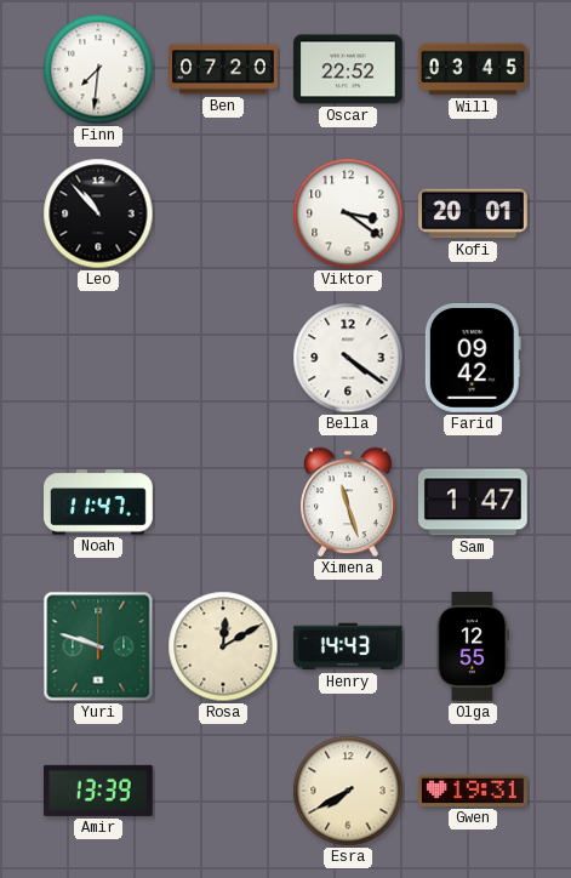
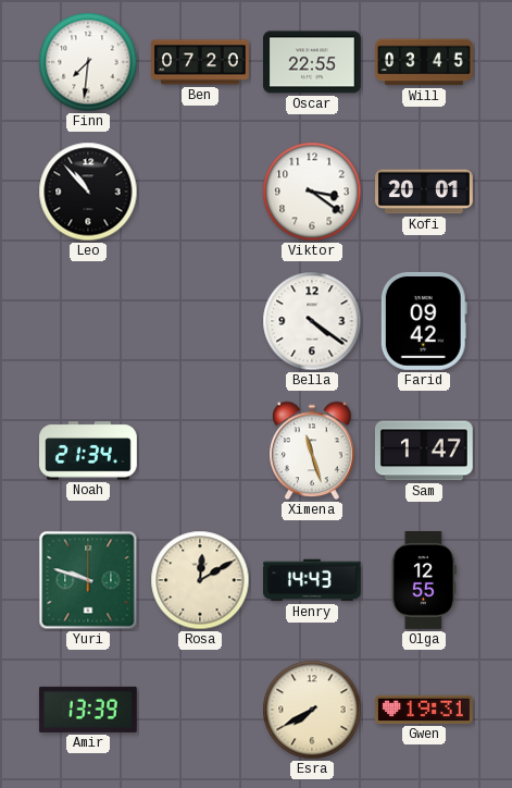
Oscar: 22:52 -> 22:55 (313, 62)
Noah: 11:47 -> 21:34 (89, 451)
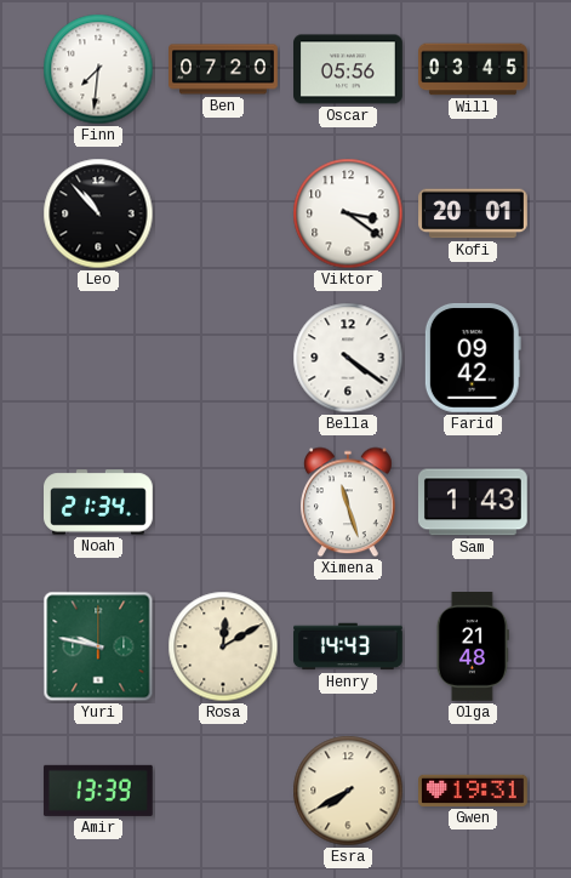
Oscar: 22:55 -> 05:56 (349, 69)
Sam: 1:47 -> 1:43 (473, 502)
Yuri: 9:48 -> 9:47 (98, 646)
Olga: 12:55 -> 21:48 (473, 648)
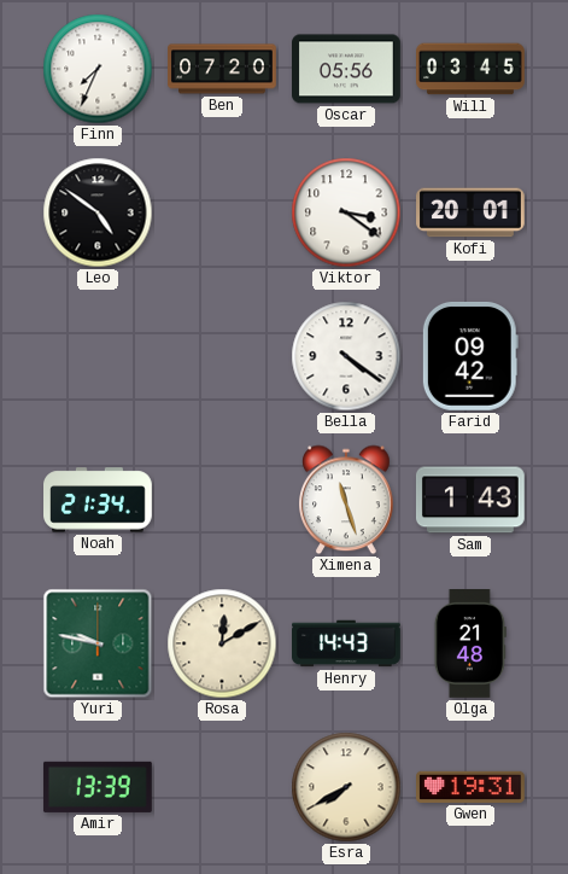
Finn: 7:31 -> 7:34 (98, 69)
Leo: 10:53 -> 4:51 (98, 212)
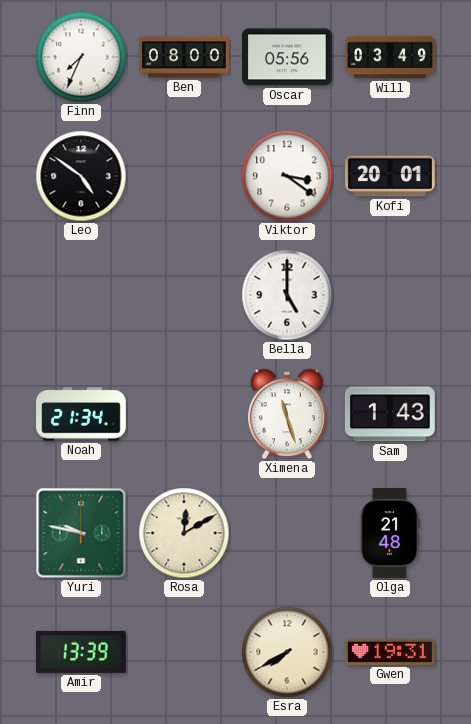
Ben: 07:20 -> 08:00 (184, 57)
Will: 03:45 -> 03:49 (391, 57)
Bella: 4:21 -> 5:00 (287, 295)
Farid: 09:42 -> none (470, 356)
Henry: 14:43 -> none (347, 643)
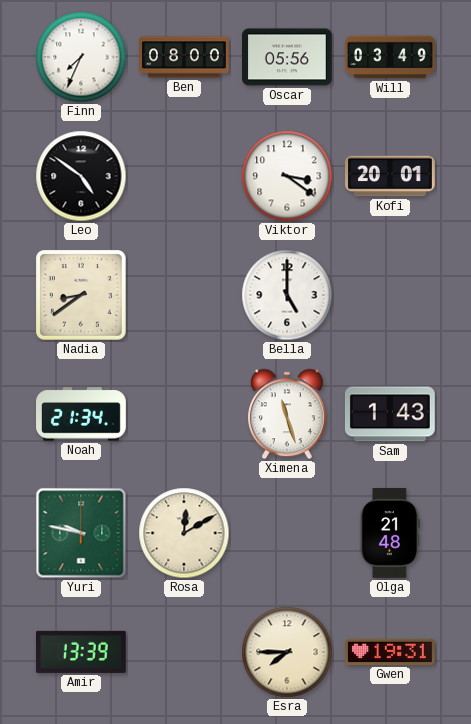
Nadia: none -> 8:39 (81, 295)
Esra: 7:40 -> 7:45 (287, 652)
